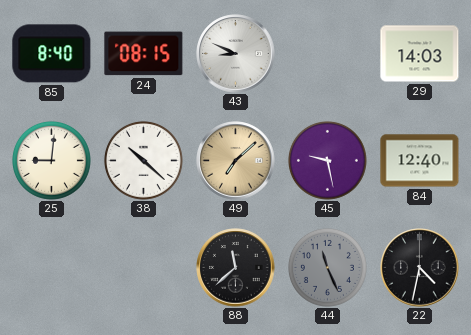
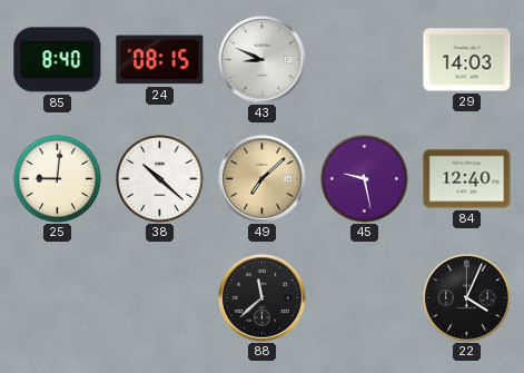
44: 11:26 -> none (327, 267)
22: 4:32 -> 4:04 (467, 298)
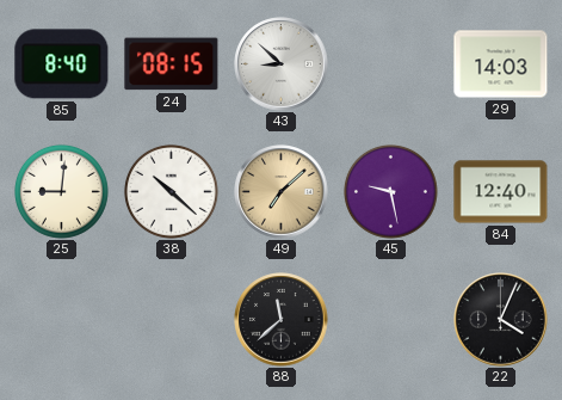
43: 8:49 -> 8:52 (282, 64)
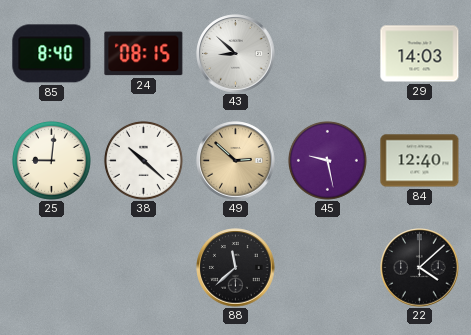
49: 7:08 -> 2:52 (236, 161)
22: 4:04 -> 4:08 (420, 268)
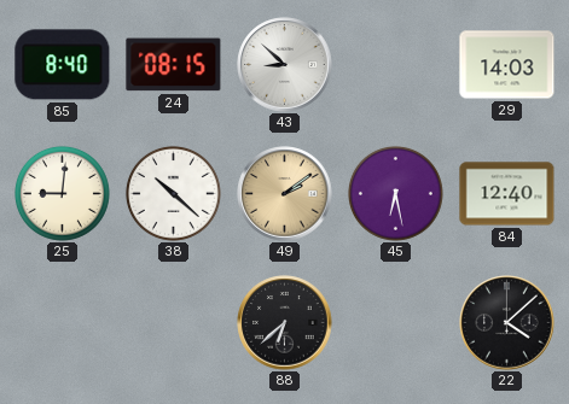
49: 2:52 -> 2:09 (285, 194)
45: 9:28 -> 6:28 (395, 193)
88: 11:38 -> 6:38 (285, 323)
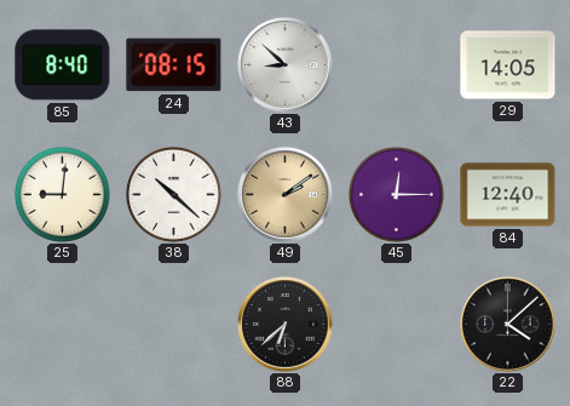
29: 14:03 -> 14:05 (508, 65)
45: 6:28 -> 12:15 (396, 194)
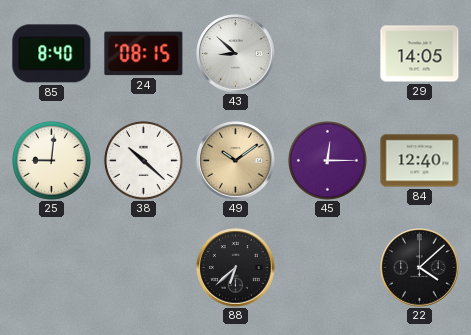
49: 2:09 -> 10:09 (236, 161)
